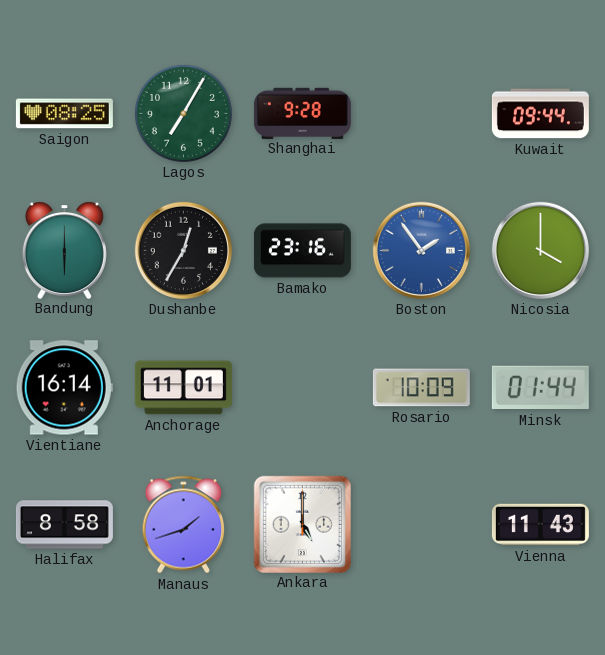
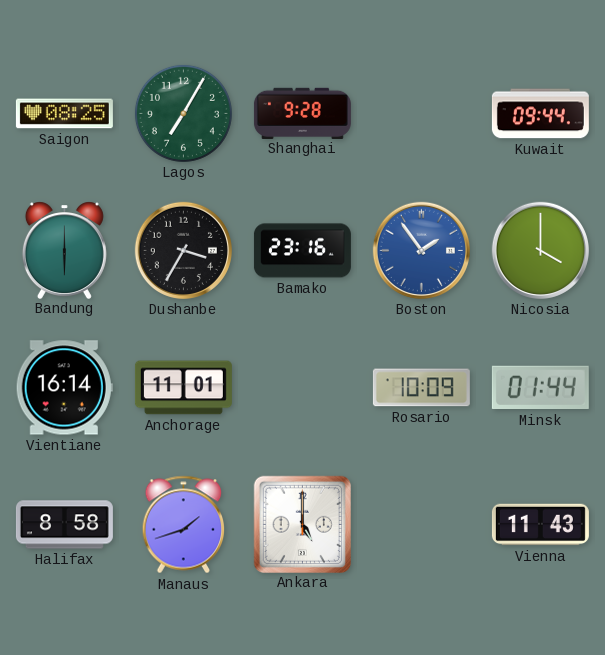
Dushanbe: 12:35 -> 3:35 (183, 250)
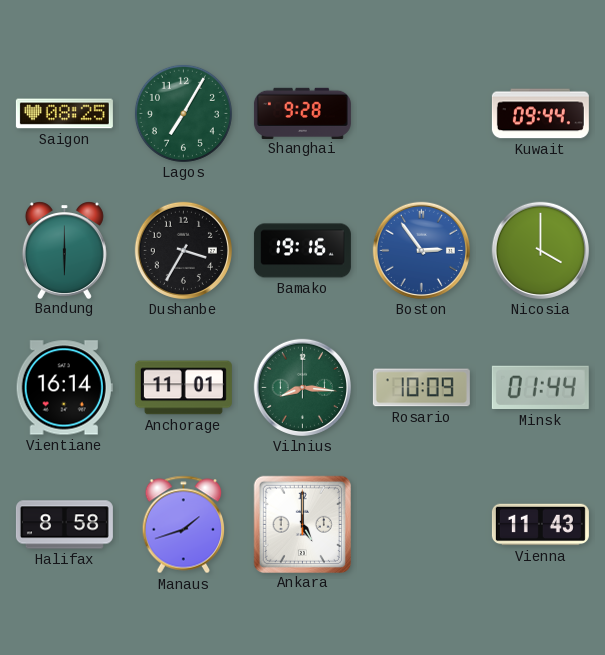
Bamako: 23:16 -> 19:16 (302, 251)
Boston: 1:54 -> 2:54 (421, 250)
Vilnius: none -> 8:16 (302, 387)
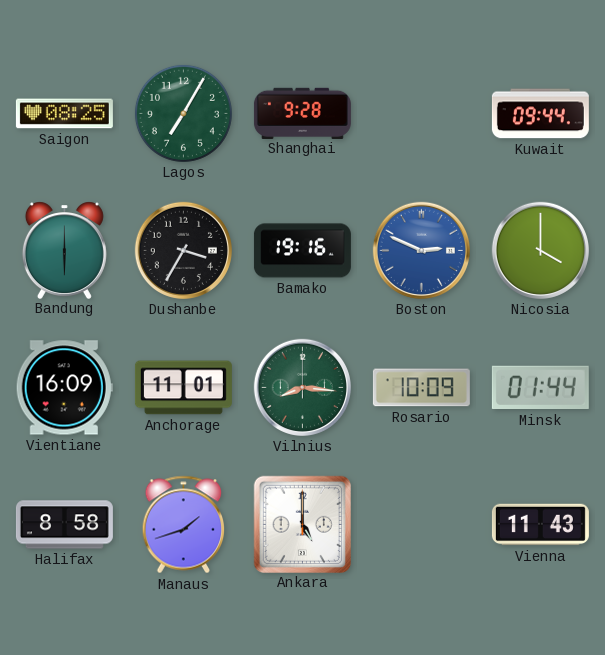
Boston: 2:54 -> 2:49 (421, 250)
Vientiane: 16:14 -> 16:09 (64, 388)
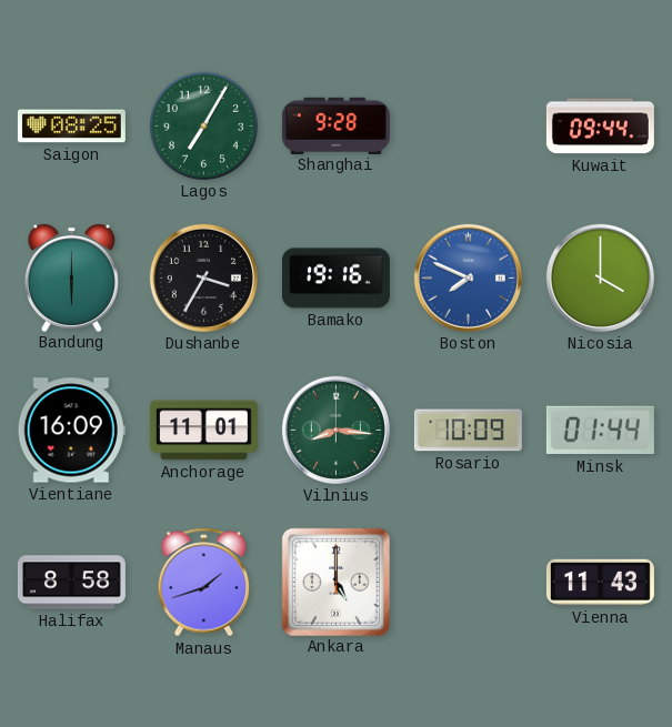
Boston: 2:49 -> 7:49 (468, 277)
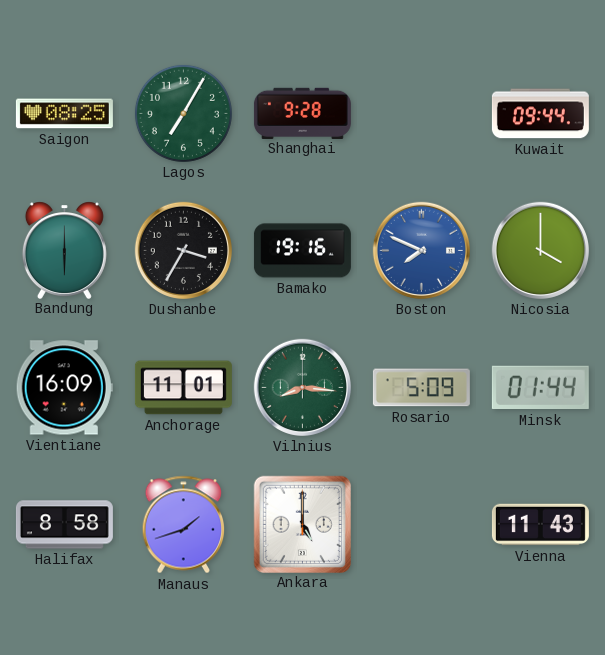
Rosario: 10:09 -> 5:09 (421, 388)
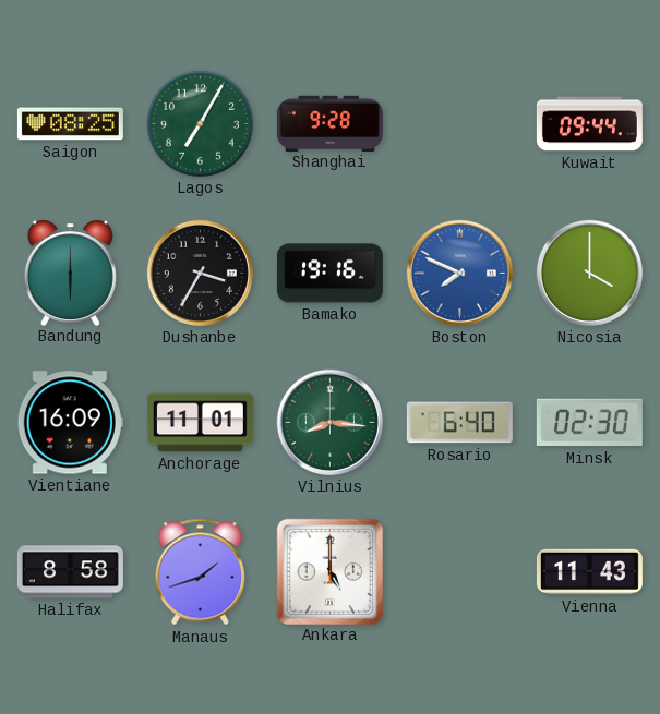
Rosario: 5:09 -> 6:40 (459, 423)
Minsk: 01:44 -> 02:30 (589, 423)
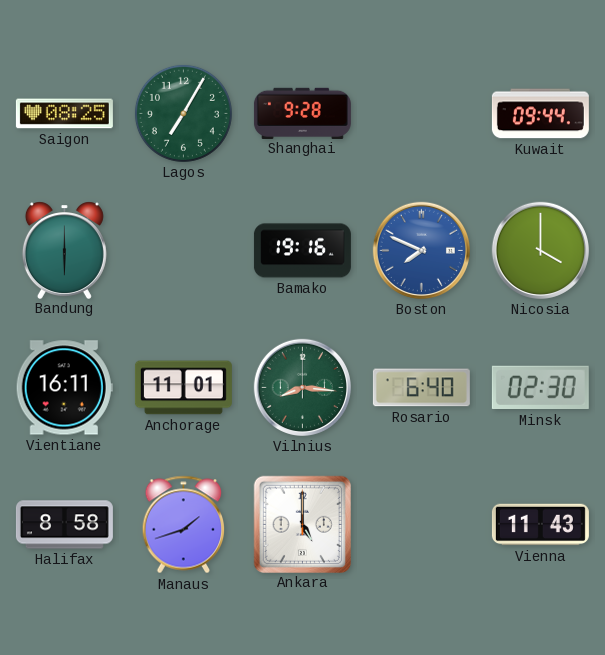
Dushanbe: 3:35 -> none (200, 273)
Vientiane: 16:09 -> 16:11 (64, 388)
